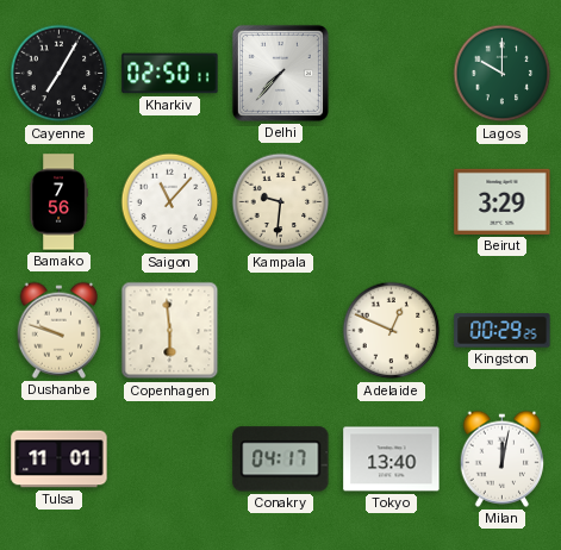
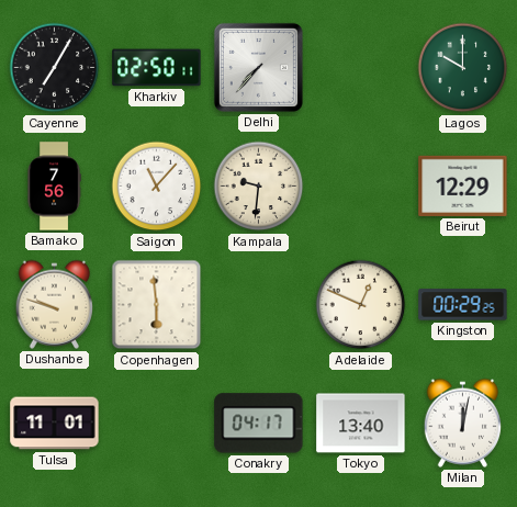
Beirut: 3:29 -> 12:29 (463, 185)
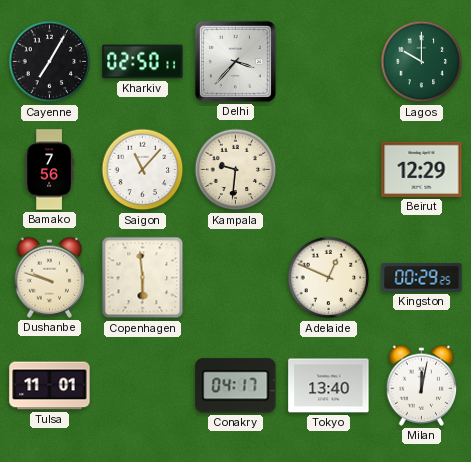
Delhi: 7:37 -> 3:37 (235, 61)
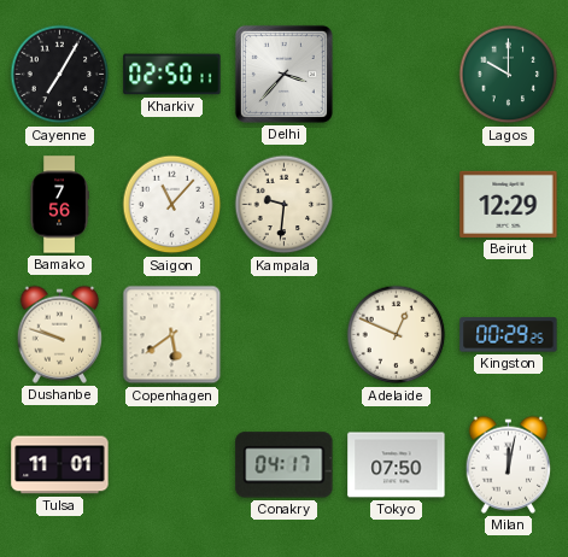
Copenhagen: 5:59 -> 5:39 (172, 335)
Tokyo: 13:40 -> 07:50 (397, 465)
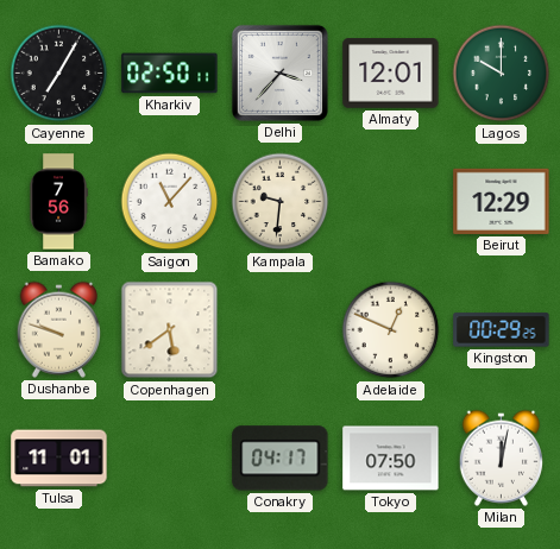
Almaty: none -> 12:01 (391, 74)
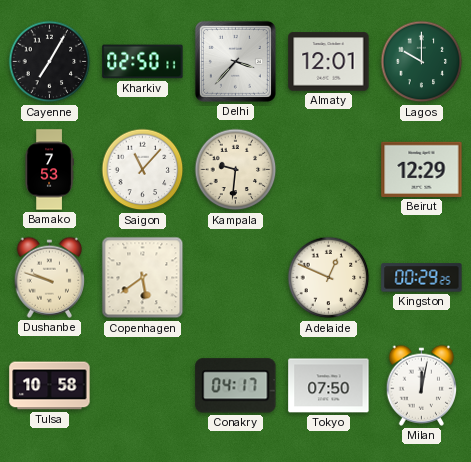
Bamako: 7:56 -> 7:53 (49, 170)
Tulsa: 11:01 -> 10:58 (50, 386)
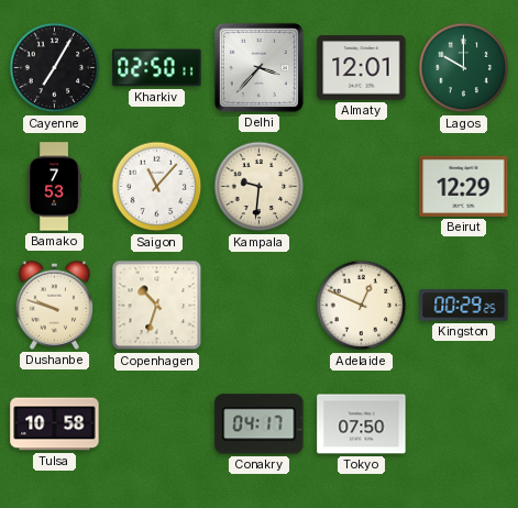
Copenhagen: 5:39 -> 10:33 (157, 306)
Milan: 12:02 -> none (422, 385)
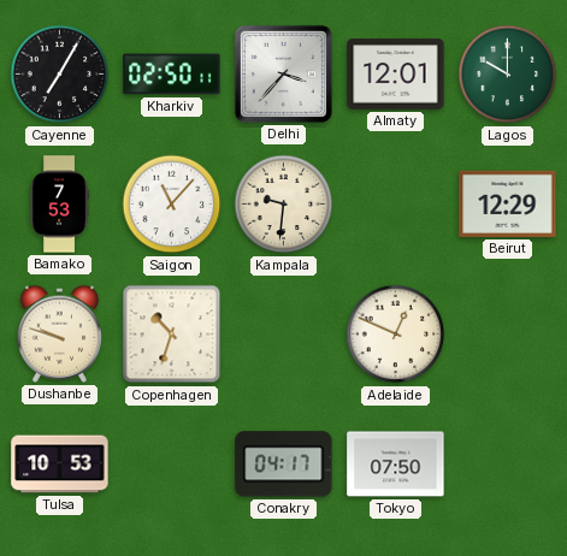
Kingston: 00:29 -> none (464, 306)
Tulsa: 10:58 -> 10:53 (60, 465)
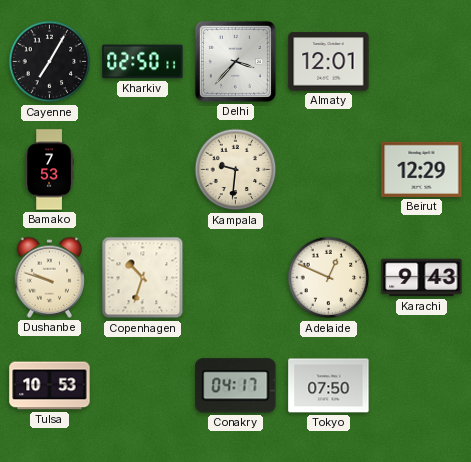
Lagos: 10:00 -> none (508, 75)
Saigon: 11:07 -> none (172, 205)
Karachi: none -> 9:43 (422, 278)
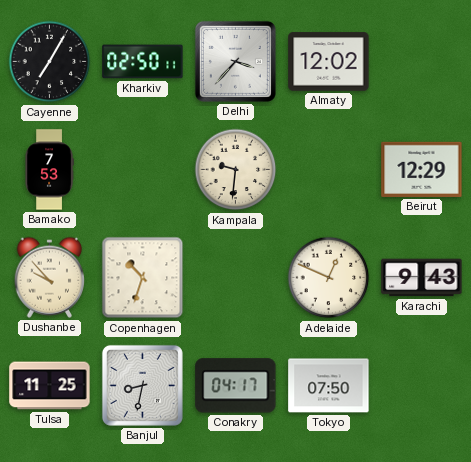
Almaty: 12:01 -> 12:02 (329, 62)
Dushanbe: 9:48 -> 9:53 (50, 277)
Tulsa: 10:53 -> 11:25 (50, 386)
Banjul: none -> 8:32 (142, 385)
